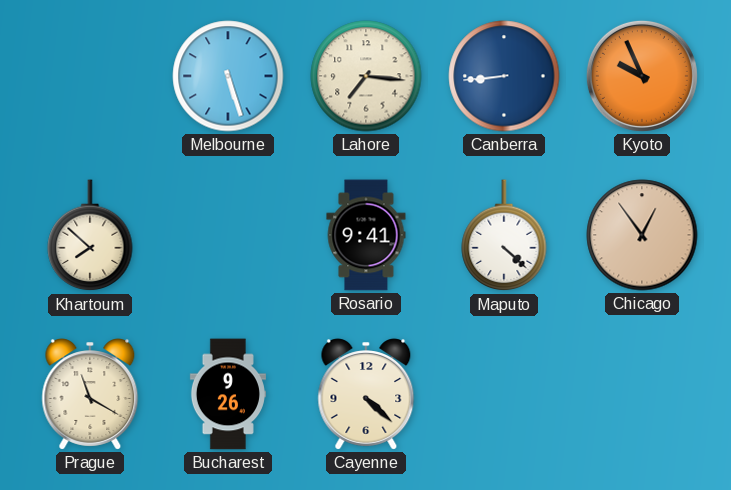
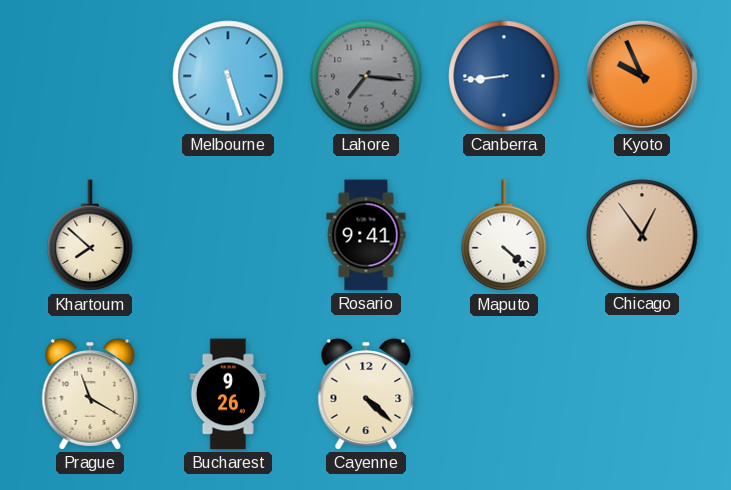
Lahore dial: cream -> grey (366, 76)
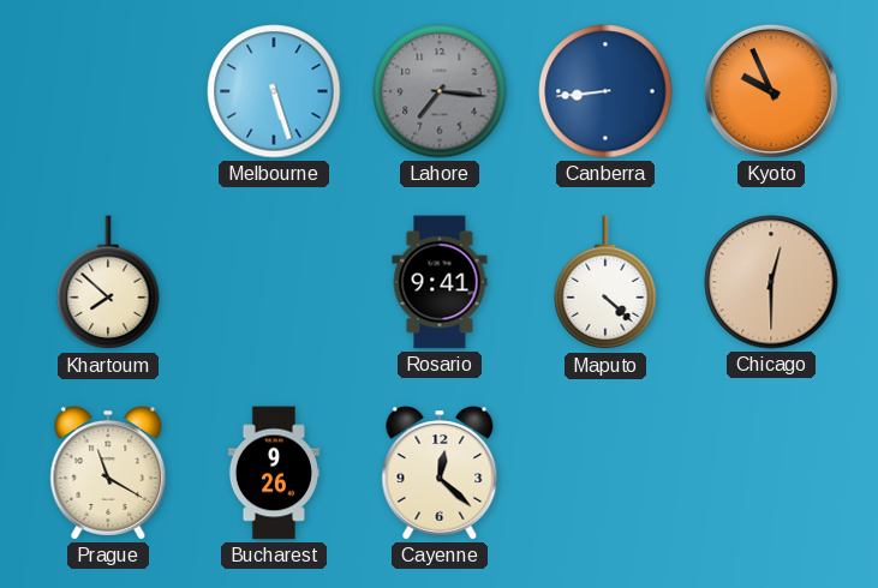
Chicago: 12:54 -> 12:30 (771, 282)
Cayenne: 4:22 -> 12:22 (440, 473)
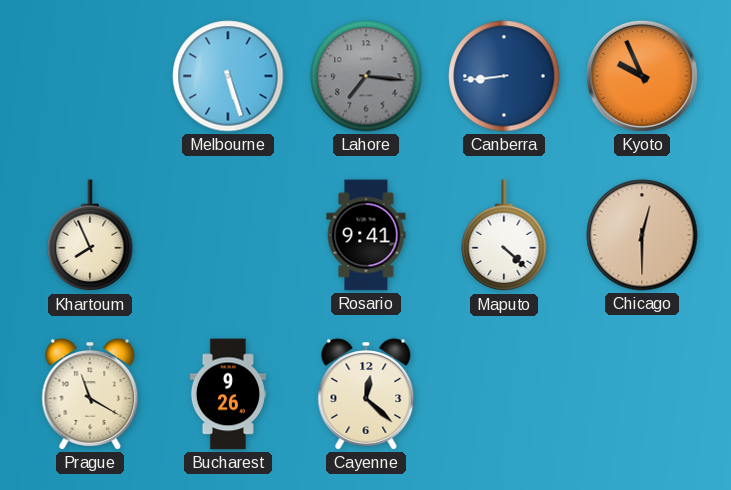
Khartoum: 7:52 -> 7:56 (90, 236)
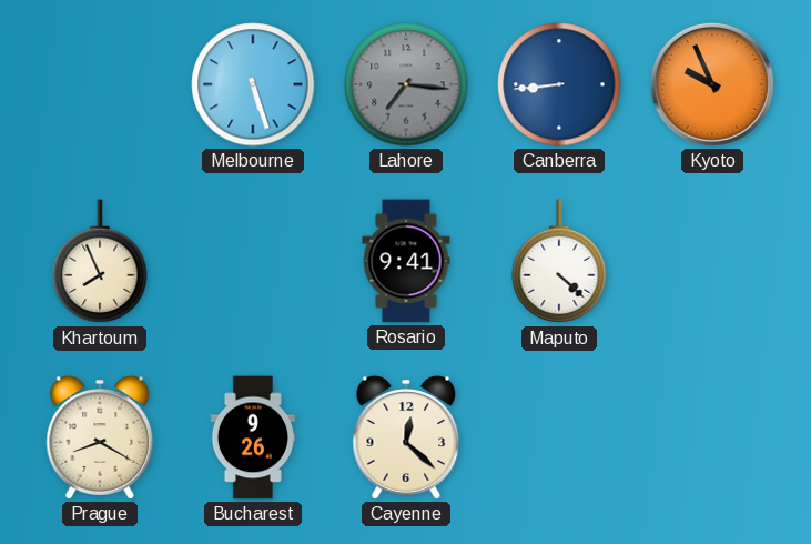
Chicago: 12:30 -> none (642, 235)
Prague: 11:20 -> 8:20 (100, 437)
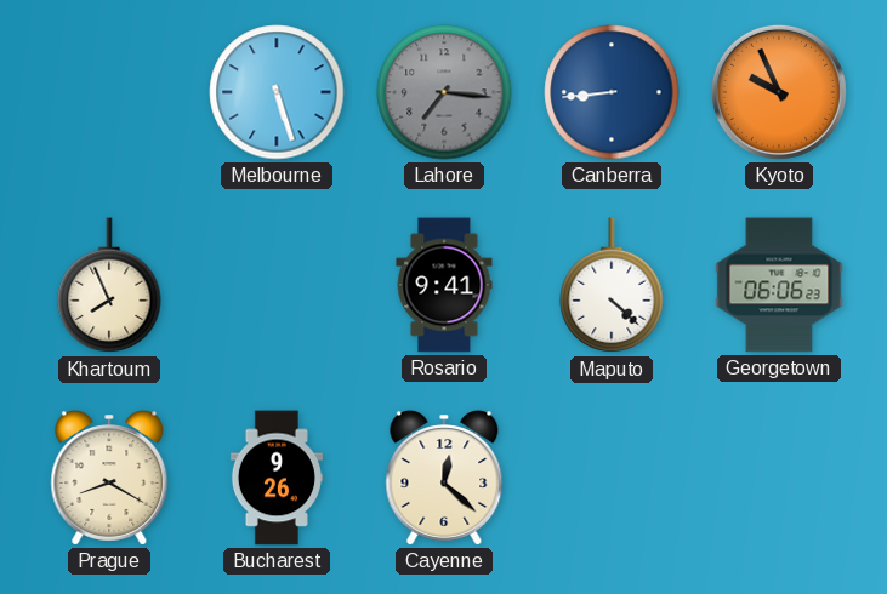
Georgetown: none -> 06:06 (779, 285)
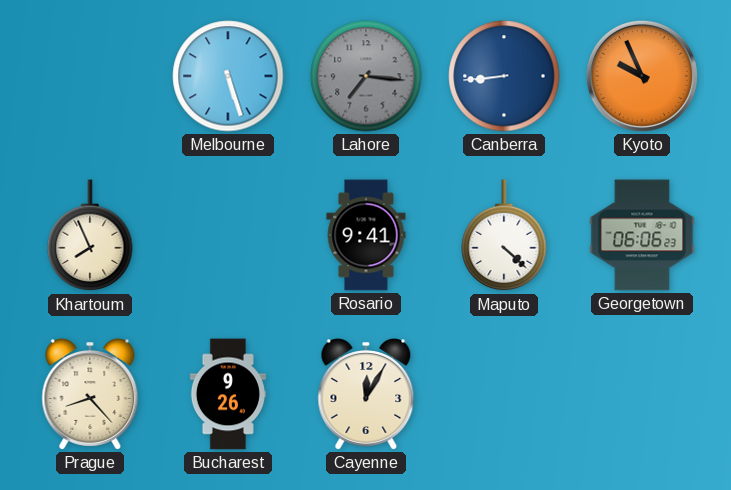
Prague: 8:20 -> 8:23 (90, 394)
Cayenne: 12:22 -> 12:05 (366, 394)
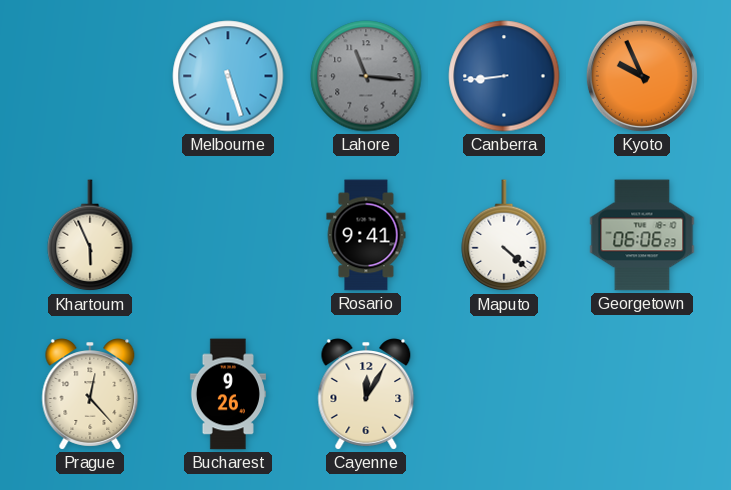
Lahore: 7:16 -> 11:16 (366, 76)
Khartoum: 7:56 -> 5:56 (90, 236)
Prague: 8:23 -> 12:23 (90, 394)
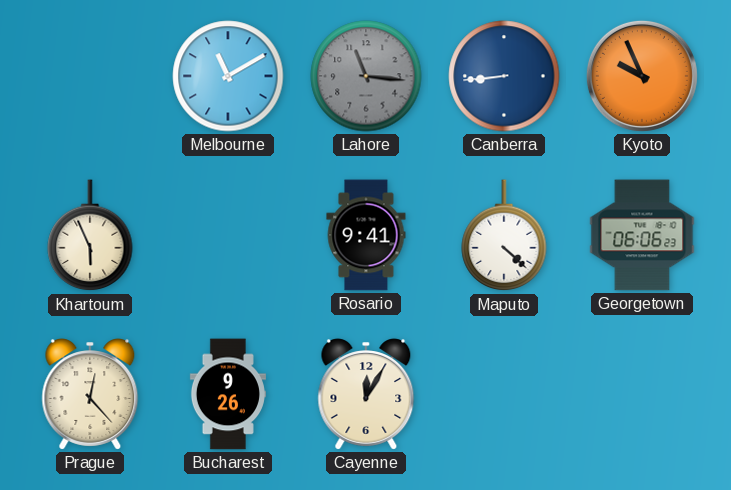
Melbourne: 5:27 -> 11:10 (228, 76)
